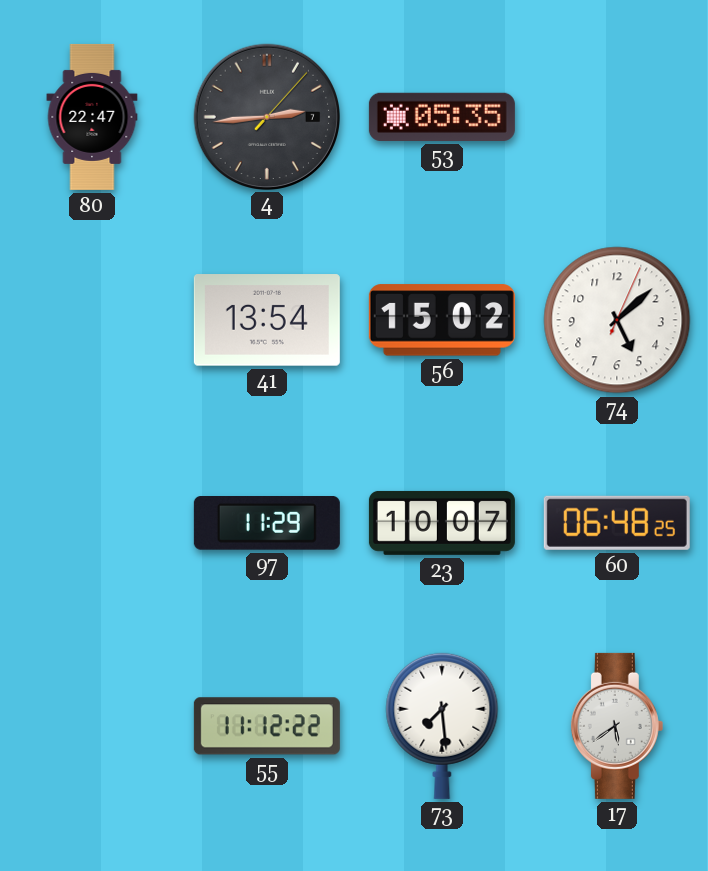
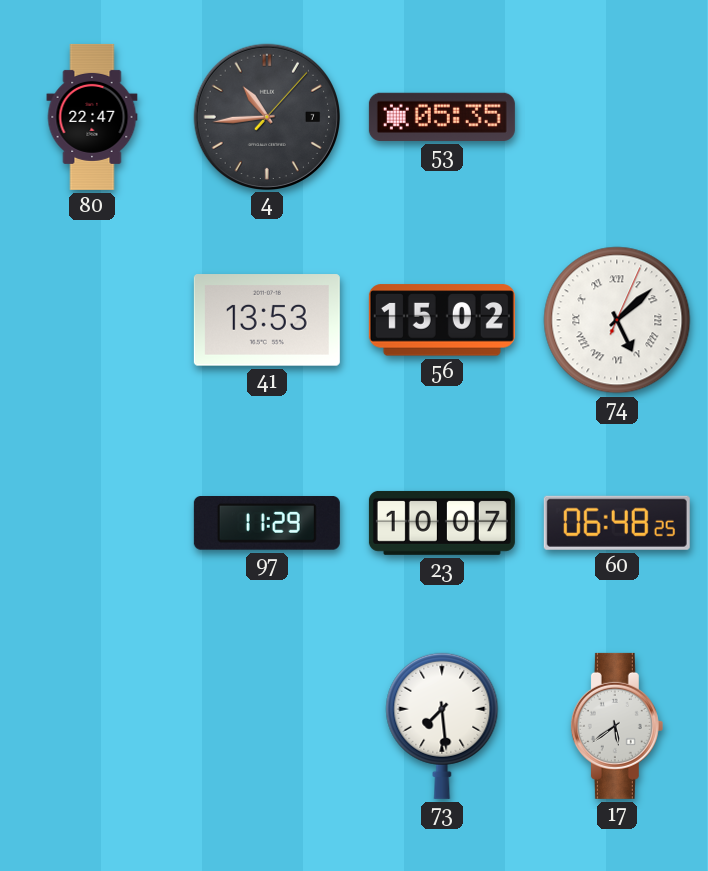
4: 2:44 -> 10:44 (266, 116)
41: 13:54 -> 13:53 (267, 320)
74 numerals: Arabic -> Roman (617, 320)
55: 11:12 -> none (267, 726)
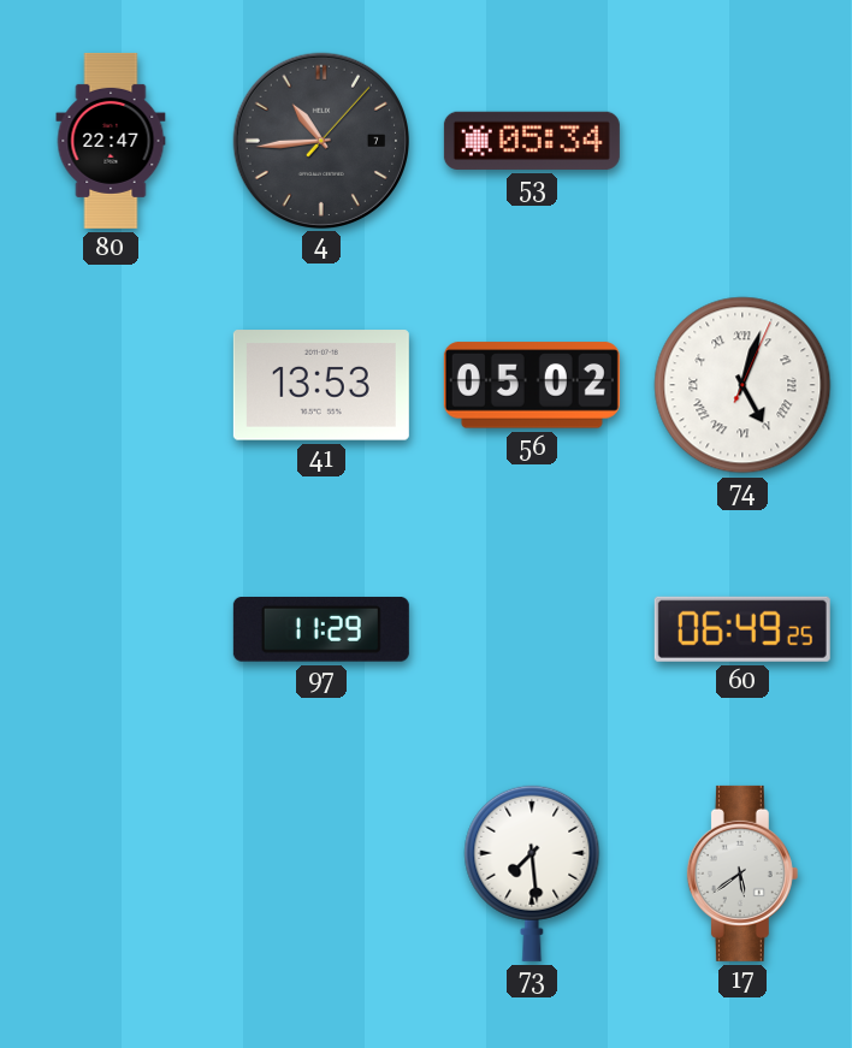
53: 05:35 -> 05:34 (532, 141)
56: 15:02 -> 05:02 (532, 385)
74: 5:08 -> 5:03 (742, 385)
23: 10:07 -> none (442, 523)
60: 06:48 -> 06:49 (742, 629)
